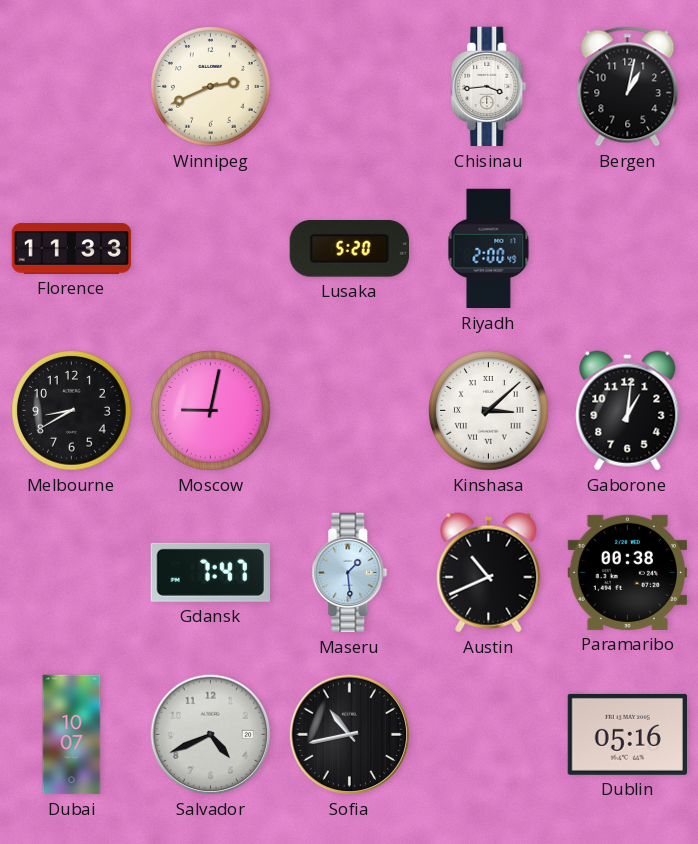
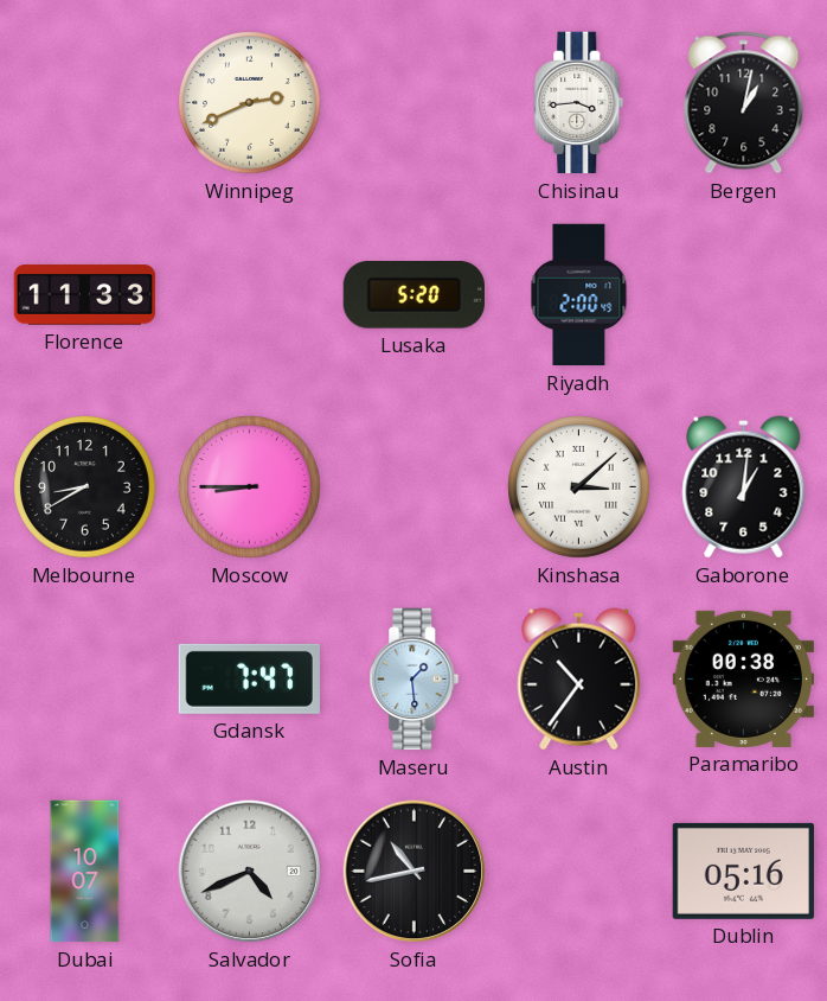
Moscow: 9:02 -> 8:45 (250, 487)
Austin: 10:41 -> 10:36 (579, 680)
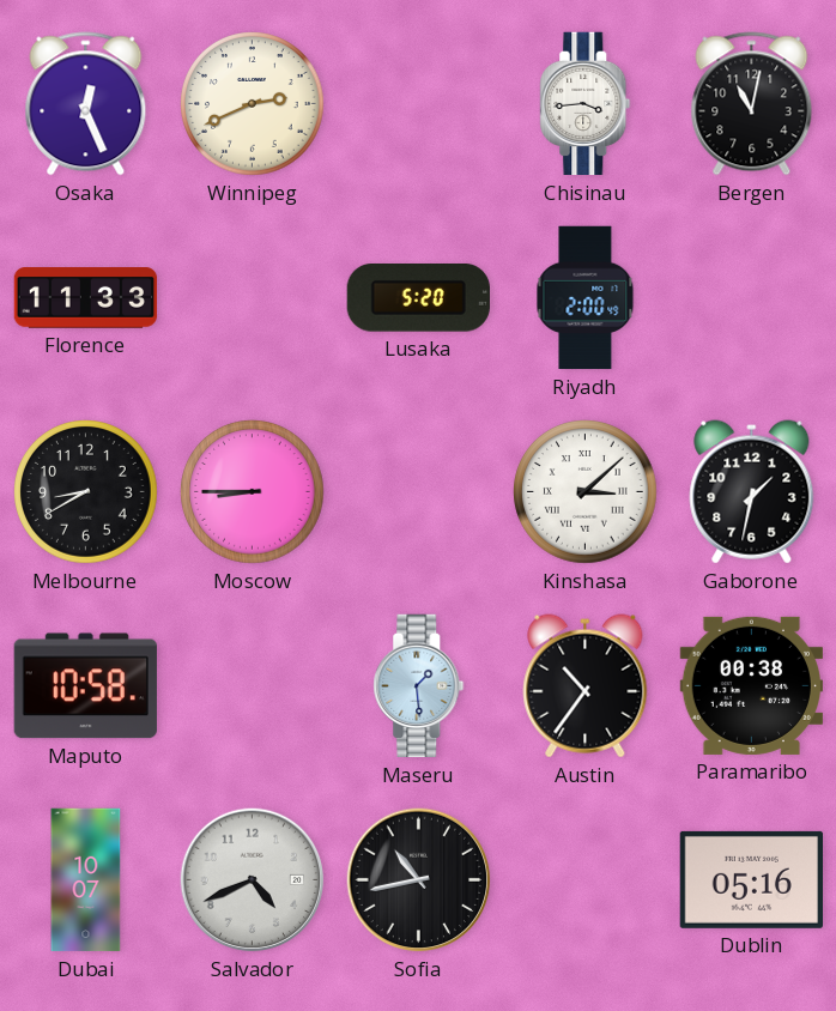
Osaka: none -> 12:26 (86, 104)
Bergen: 1:02 -> 11:02 (752, 104)
Gaborone: 1:01 -> 1:32 (752, 492)
Maputo: none -> 10:58 (85, 686)
Gdansk: 7:47 -> none (249, 678)
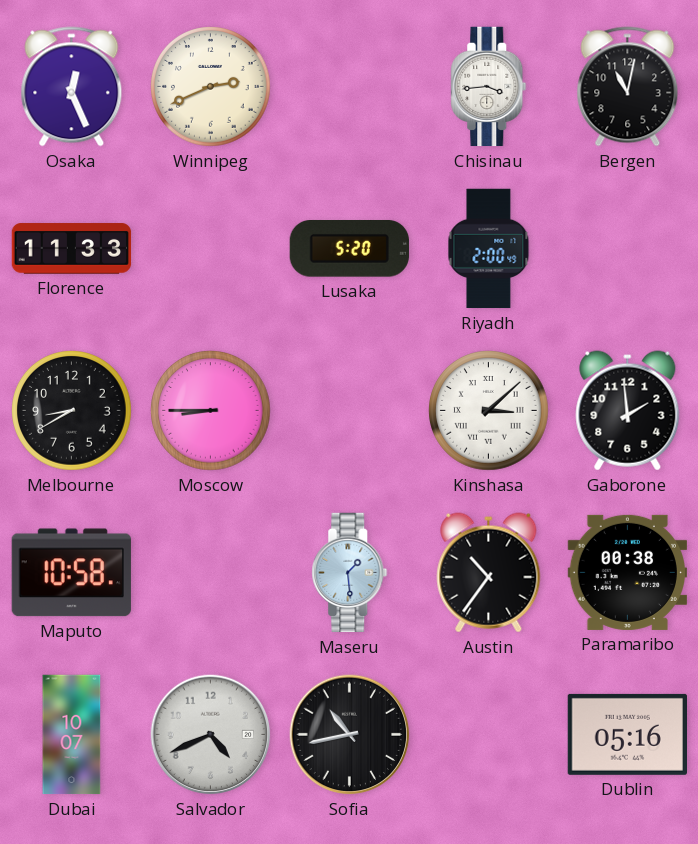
Gaborone: 1:32 -> 1:59 (628, 411)
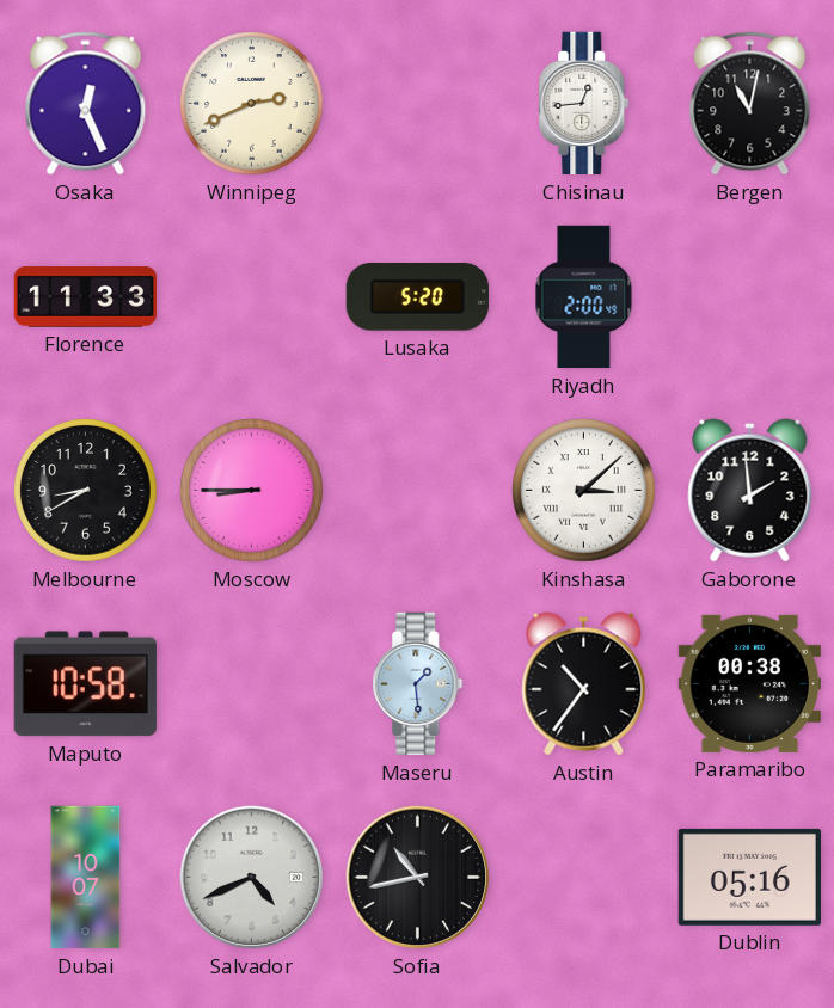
Chisinau: 3:44 -> 12:44 (584, 104)
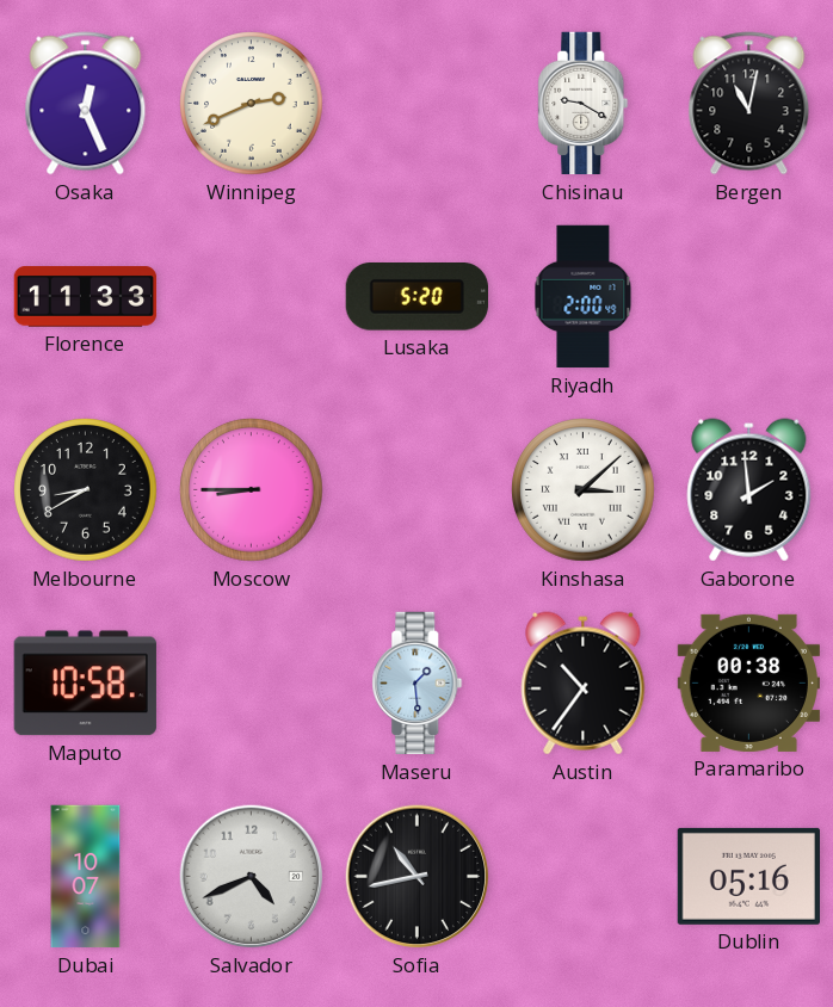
Chisinau: 12:44 -> 9:20 (584, 104)
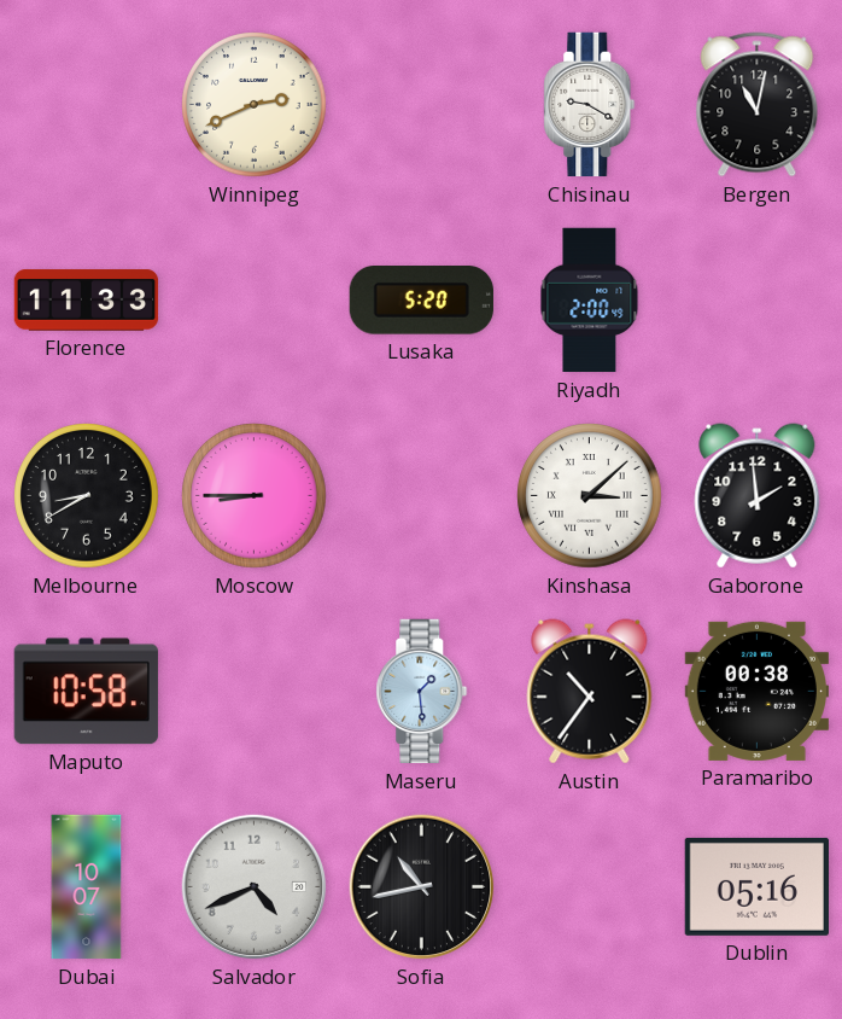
Osaka: 12:26 -> none (86, 104)
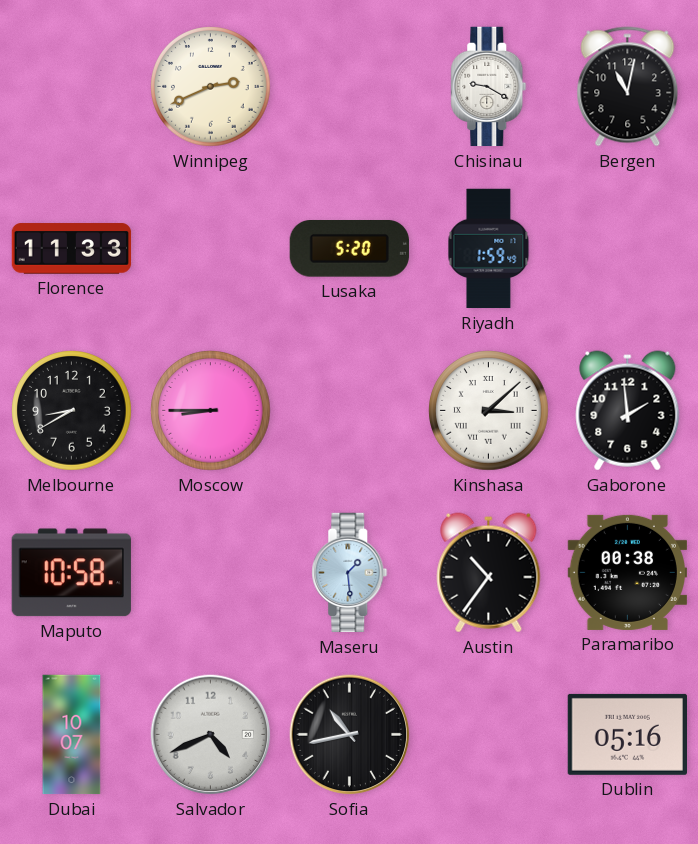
Riyadh: 2:00 -> 1:59 (489, 249)
